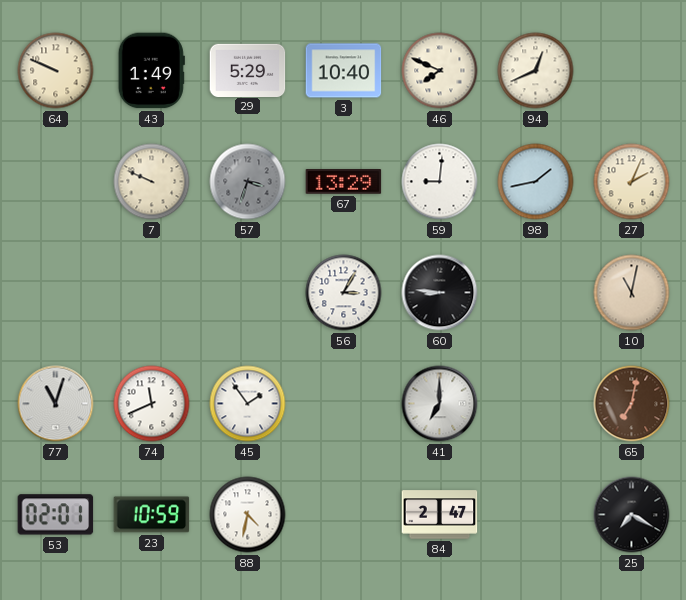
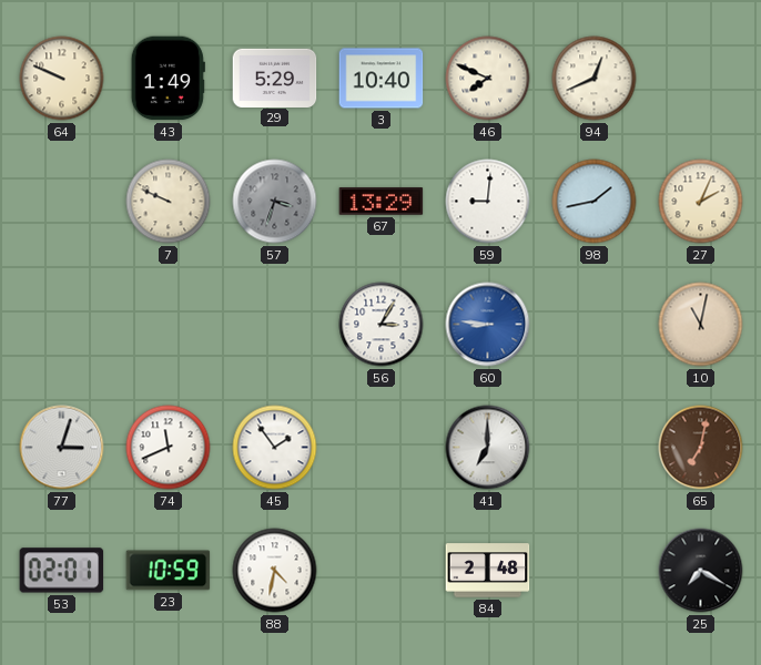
60 dial: black -> blue (488, 325)
77: 11:03 -> 3:03 (62, 448)
84: 2:47 -> 2:48 (488, 571)
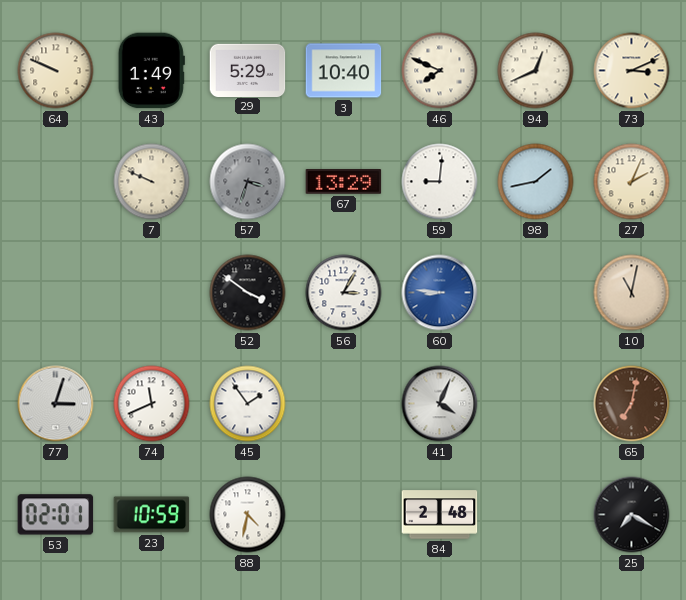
73: none -> 3:11 (632, 71)
52: none -> 3:51 (248, 293)
41: 7:00 -> 4:04 (440, 404)
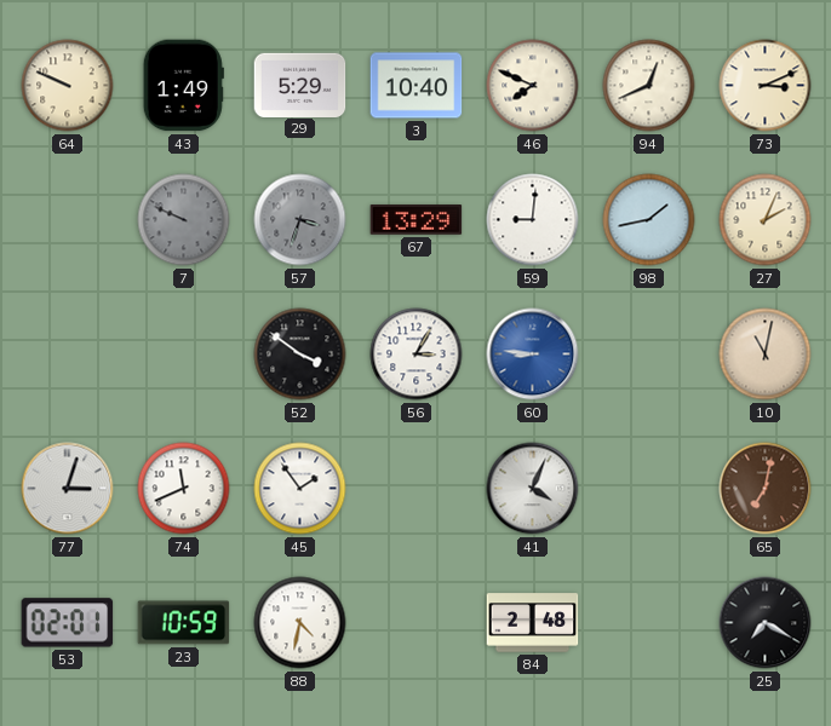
7 dial: cream -> grey (184, 220)
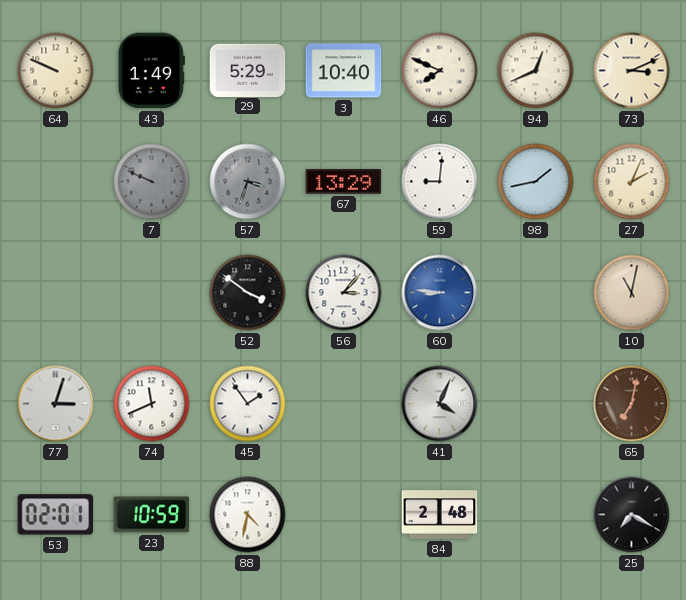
56: 3:05 -> 3:07 (344, 293)
